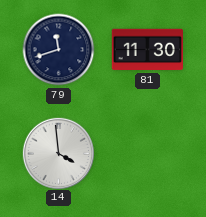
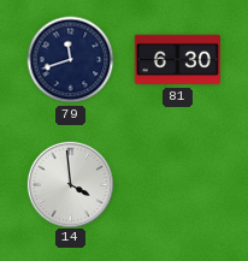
81: 11:30 -> 6:30 (177, 60)
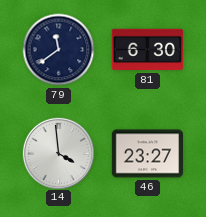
79: 11:42 -> 11:39 (59, 50)
46: none -> 23:27 (147, 154)
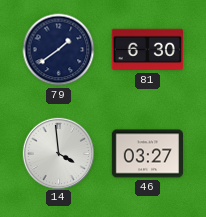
79: 11:39 -> 1:39 (59, 50)
46: 23:27 -> 03:27 (147, 154)
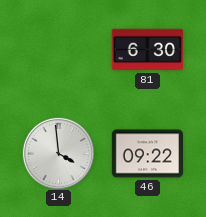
79: 1:39 -> none (59, 50)
46: 03:27 -> 09:22 (147, 154)
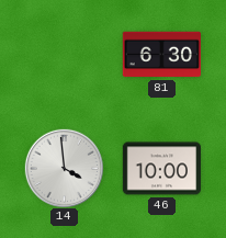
46: 09:22 -> 10:00 (161, 169)
